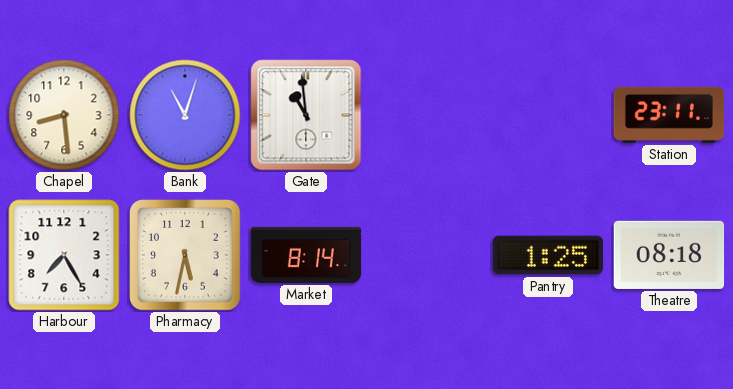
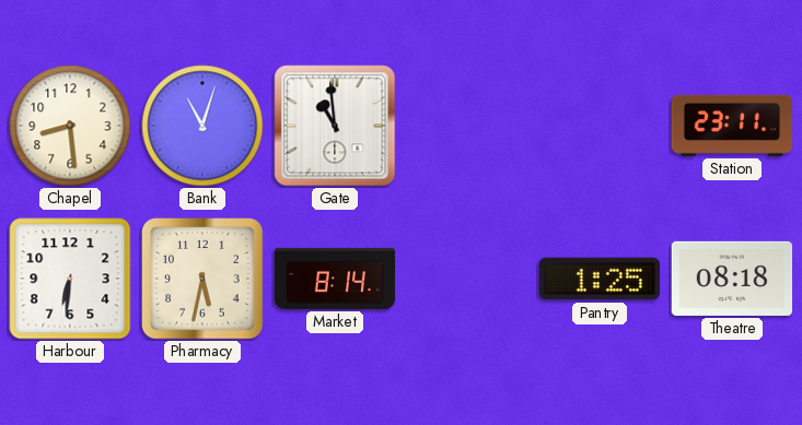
Harbour: 7:25 -> 6:31 (70, 279)
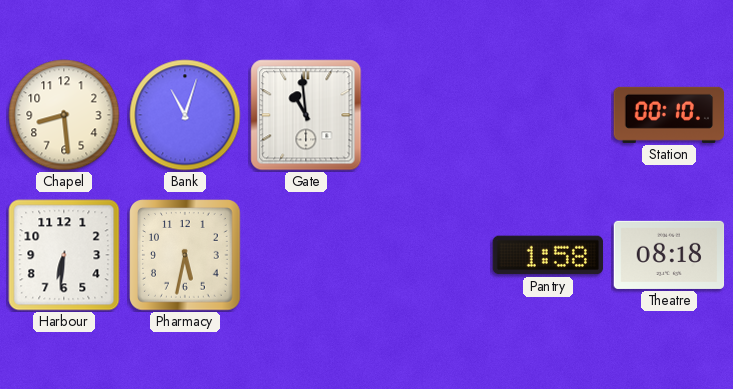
Station: 23:11 -> 00:10 (669, 115)
Market: 8:14 -> none (335, 279)
Pantry: 1:25 -> 1:58 (548, 255)
